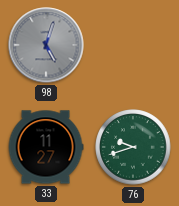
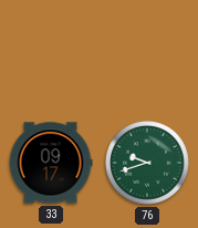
98: 5:03 -> none (46, 45)
33: 11:27 -> 09:17 (51, 163)
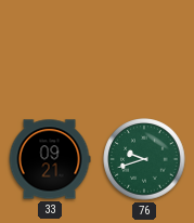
33: 09:17 -> 09:21 (50, 159)
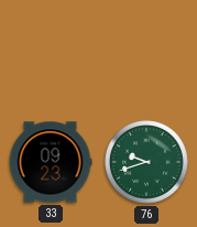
33: 09:21 -> 09:23 (51, 162)
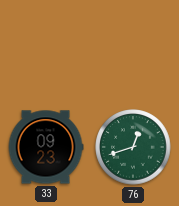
76: 9:42 -> 12:42 (133, 147)
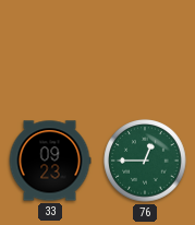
76: 12:42 -> 12:45 (145, 161)
